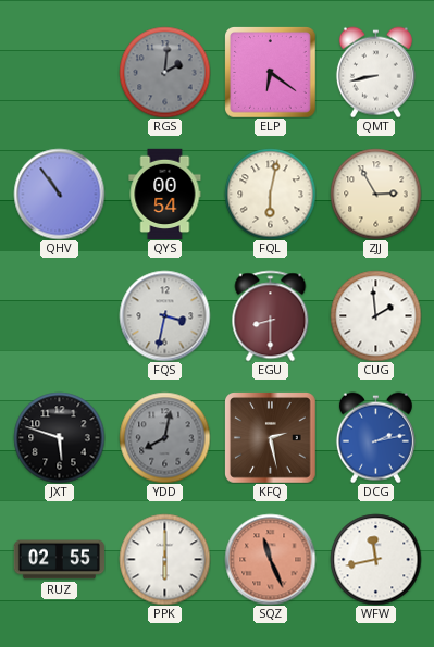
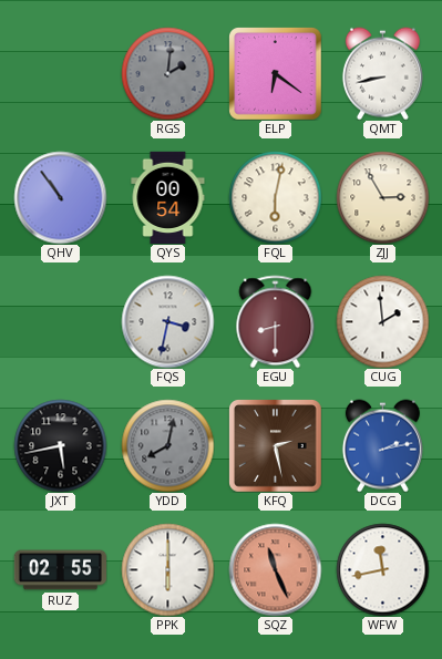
JXT: 5:48 -> 5:43 (60, 445)
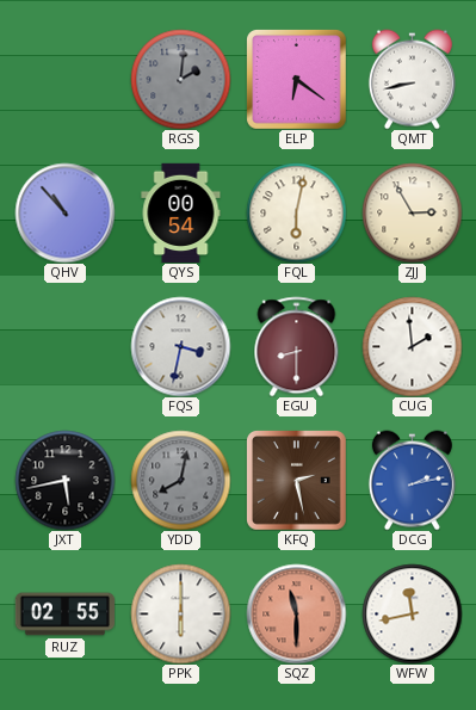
QHV: 10:54 -> 10:53 (64, 212)
SQZ: 11:26 -> 11:30 (296, 613)
